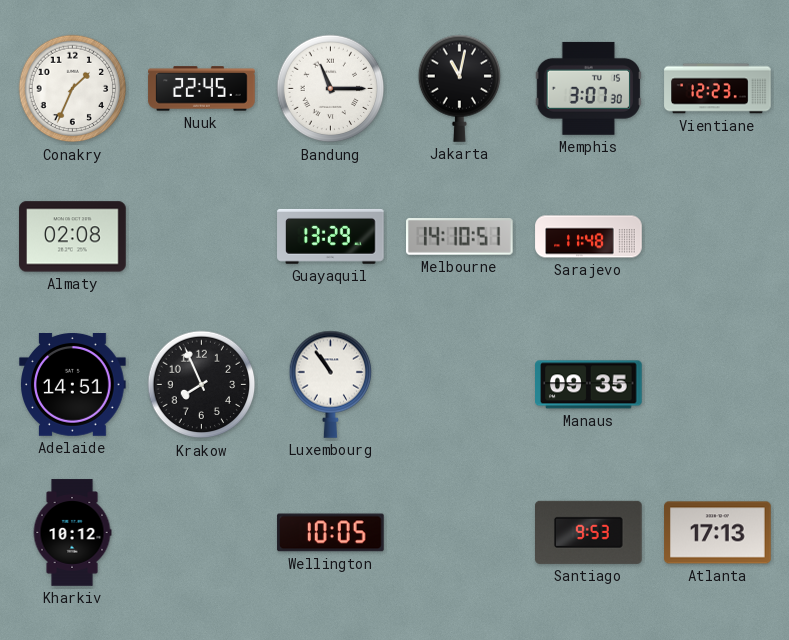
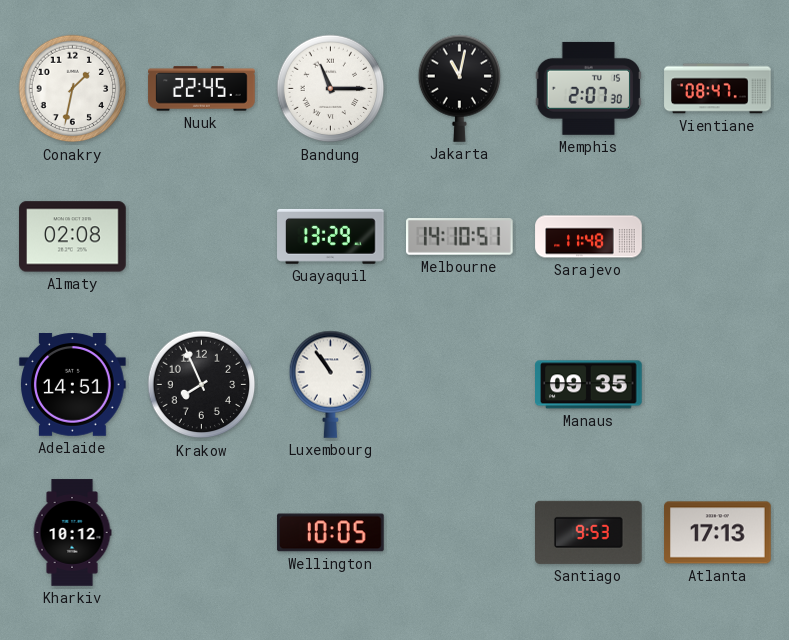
Conakry: 1:34 -> 1:32 (73, 89)
Memphis: 3:07 -> 2:07 (588, 88)
Vientiane: 12:23 -> 08:47 (718, 89)
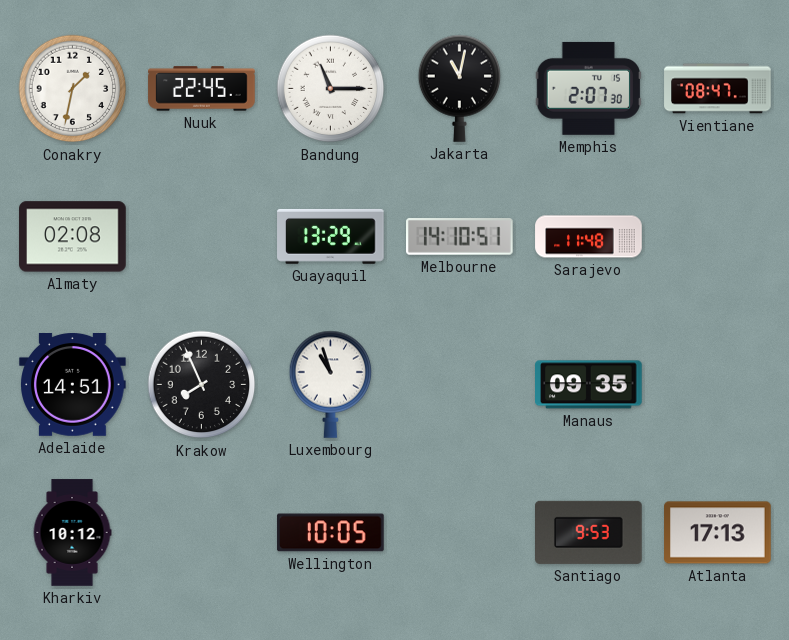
Luxembourg: 10:54 -> 10:57 (331, 384)
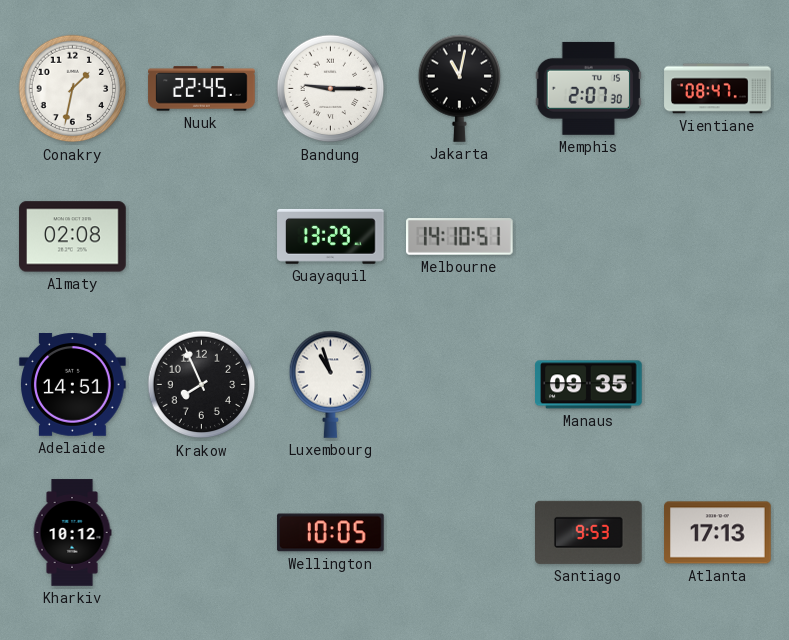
Bandung: 11:15 -> 9:15 (331, 89)
Sarajevo: 11:48 -> none (589, 237)
